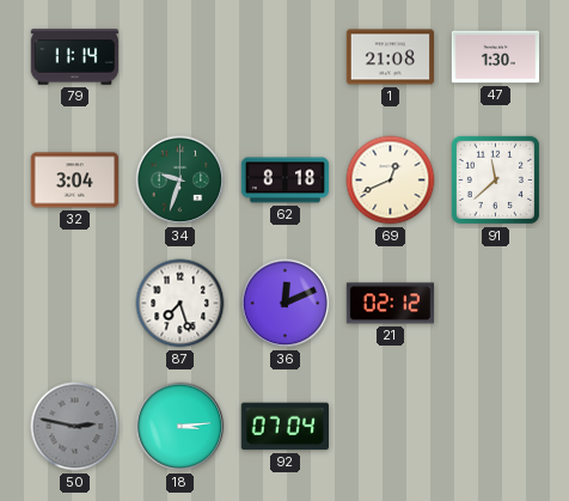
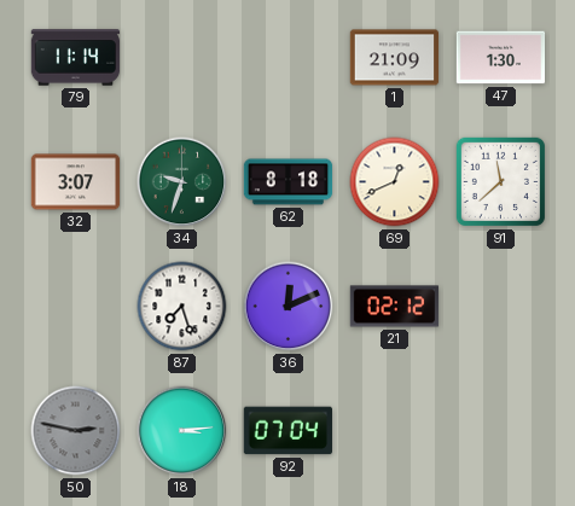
1: 21:08 -> 21:09 (395, 58)
32: 3:04 -> 3:07 (76, 182)
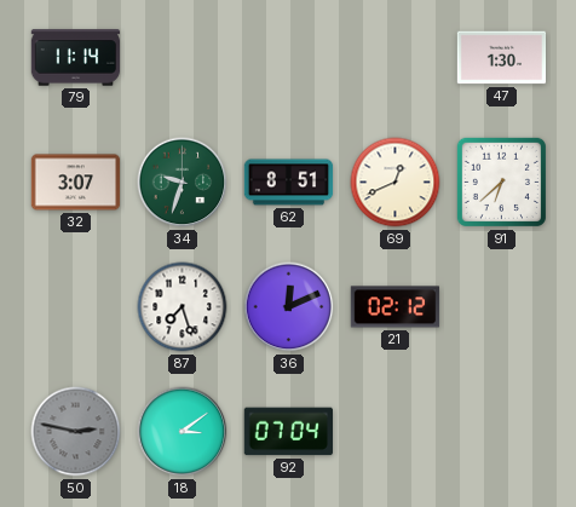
1: 21:09 -> none (395, 58)
62: 8:18 -> 8:51 (289, 183)
91: 11:38 -> 6:38 (501, 182)
18: 3:14 -> 3:09 (183, 432)
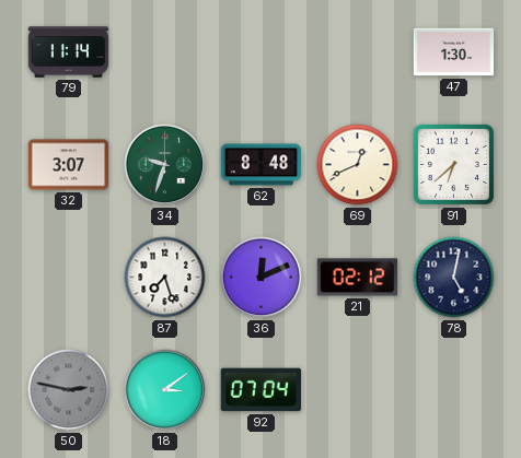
62: 8:51 -> 8:48 (262, 165)
78: none -> 5:02 (454, 278)
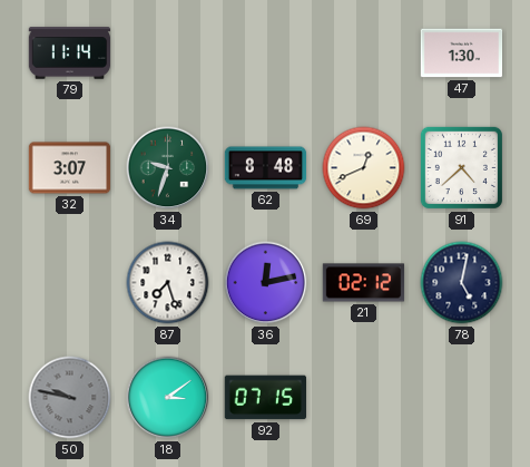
91: 6:38 -> 4:38 (461, 167)
36: 12:11 -> 12:13 (266, 283)
50: 2:47 -> 9:47 (70, 398)
92: 07:04 -> 07:15 (265, 398)
